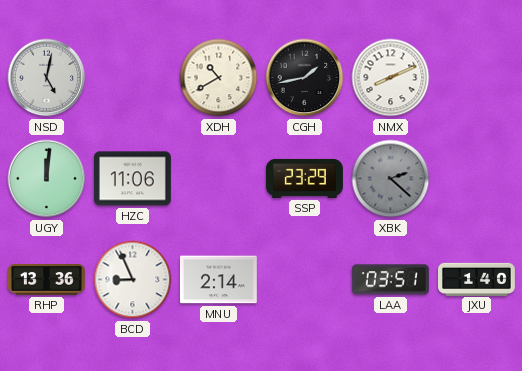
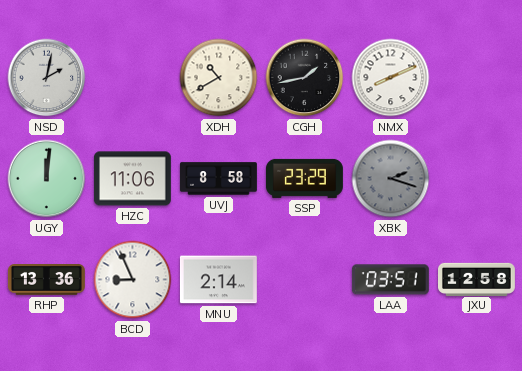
NSD: 5:02 -> 2:02 (47, 78)
UVJ: none -> 8:58 (218, 179)
XBK: 2:22 -> 2:18 (391, 179)
JXU: 1:40 -> 12:58 (477, 279)
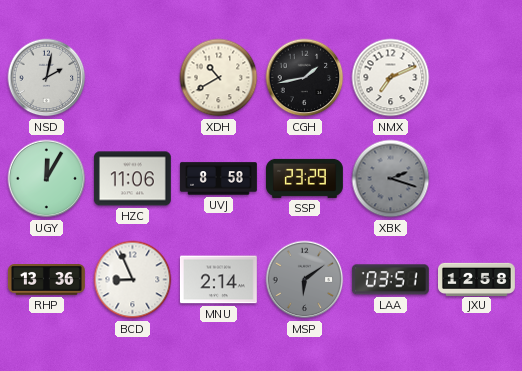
NMX: 8:11 -> 7:11 (391, 78)
UGY: 12:01 -> 12:05 (47, 179)
MSP: none -> 6:09 (305, 280)
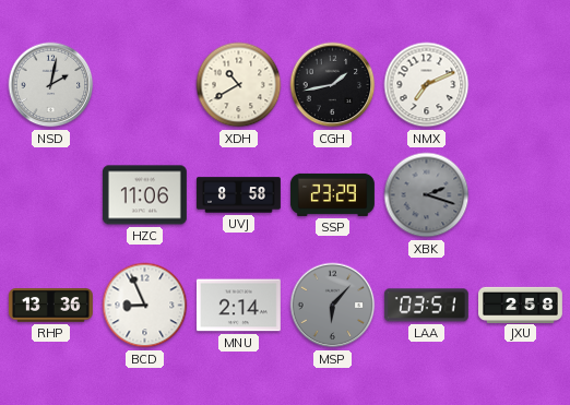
UGY: 12:05 -> none (47, 179)
MSP: 6:09 -> 6:07 (333, 306)
JXU: 12:58 -> 2:58 (521, 305)
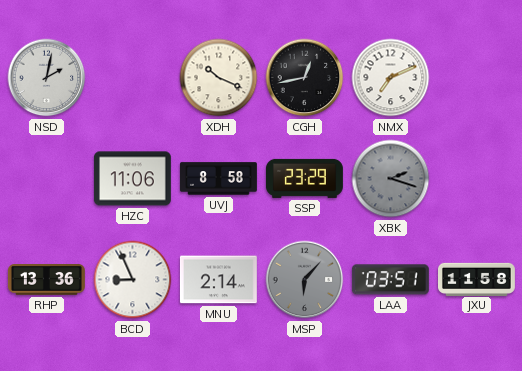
XDH: 10:40 -> 10:19 (219, 78)
CGH: 1:43 -> 12:43 (305, 78)
JXU: 2:58 -> 11:58 (477, 279)
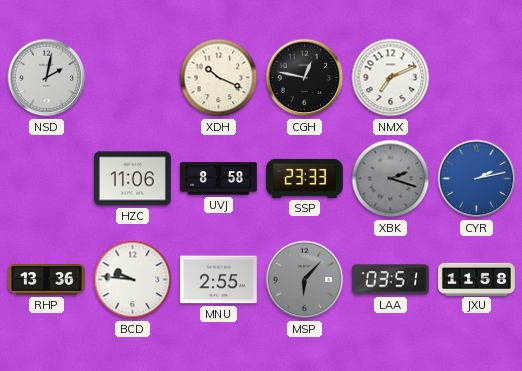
CGH: 12:43 -> 12:47 (305, 78)
SSP: 23:29 -> 23:33 (304, 178)
CYR: none -> 2:13 (477, 179)
BCD: 8:56 -> 9:46 (133, 280)
MNU: 2:14 -> 2:55 (218, 280)
